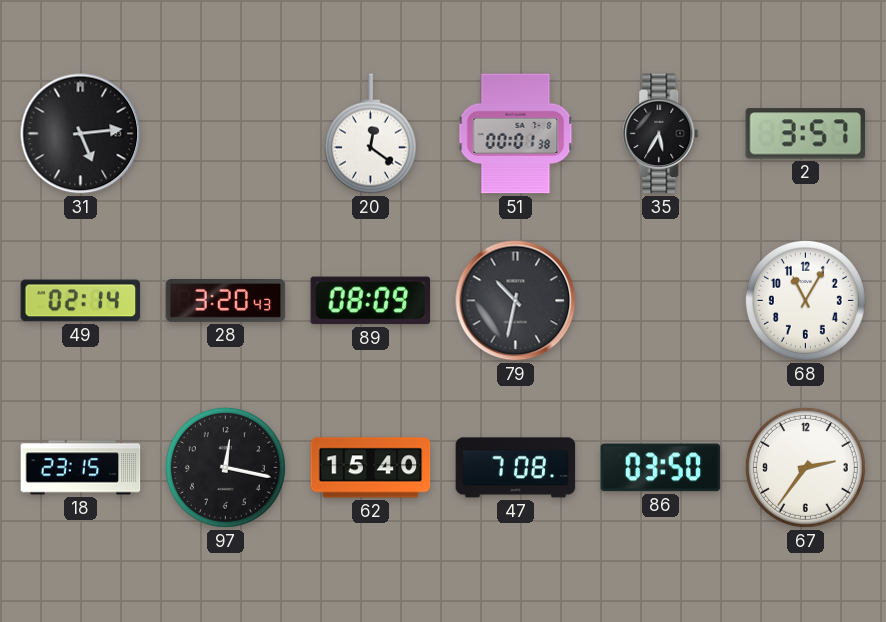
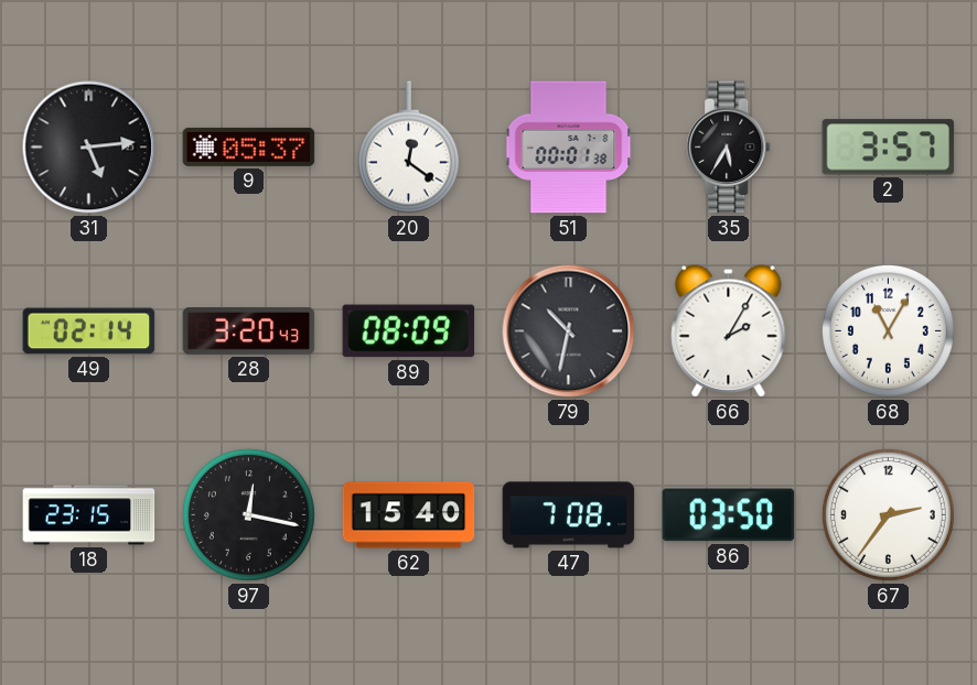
9: none -> 05:37 (249, 146)
66: none -> 2:05 (729, 331)
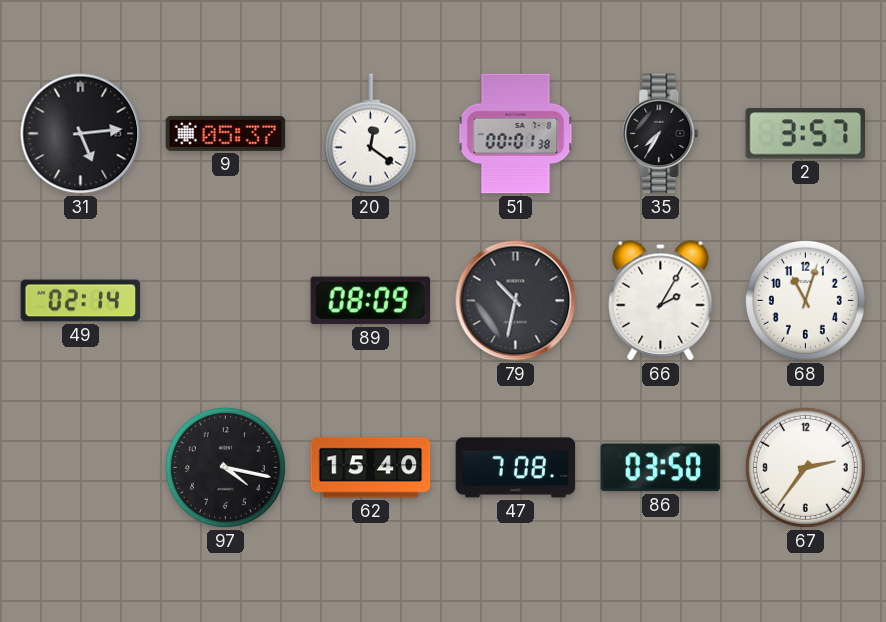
35: 5:35 -> 7:35 (661, 134)
28: 3:20 -> none (249, 331)
68: 11:05 -> 11:03 (805, 300)
18: 23:15 -> none (89, 515)
97: 12:17 -> 4:17 (225, 467)
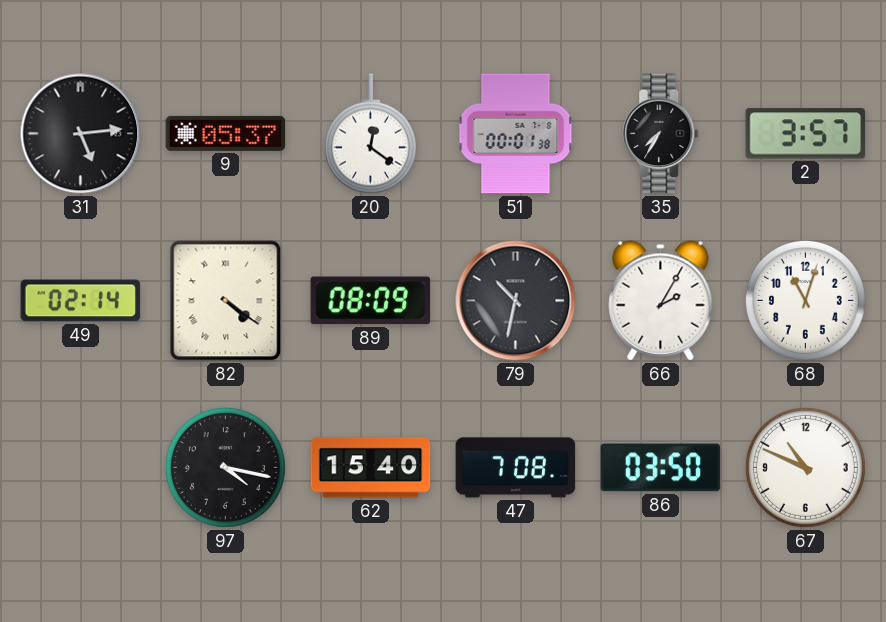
82: none -> 4:21 (226, 301)
67: 2:36 -> 10:49 (805, 467)
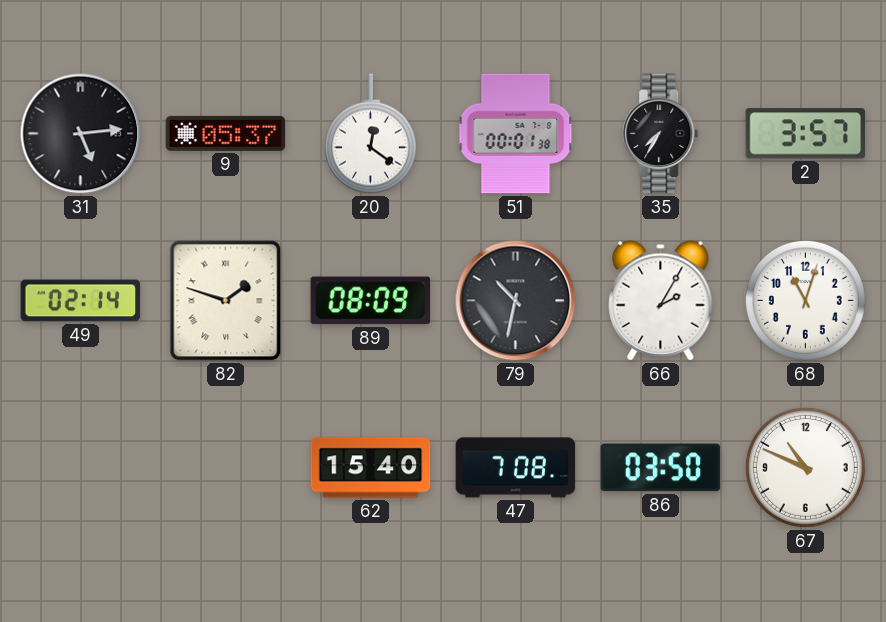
82: 4:21 -> 1:48 (226, 301)
97: 4:17 -> none (225, 467)
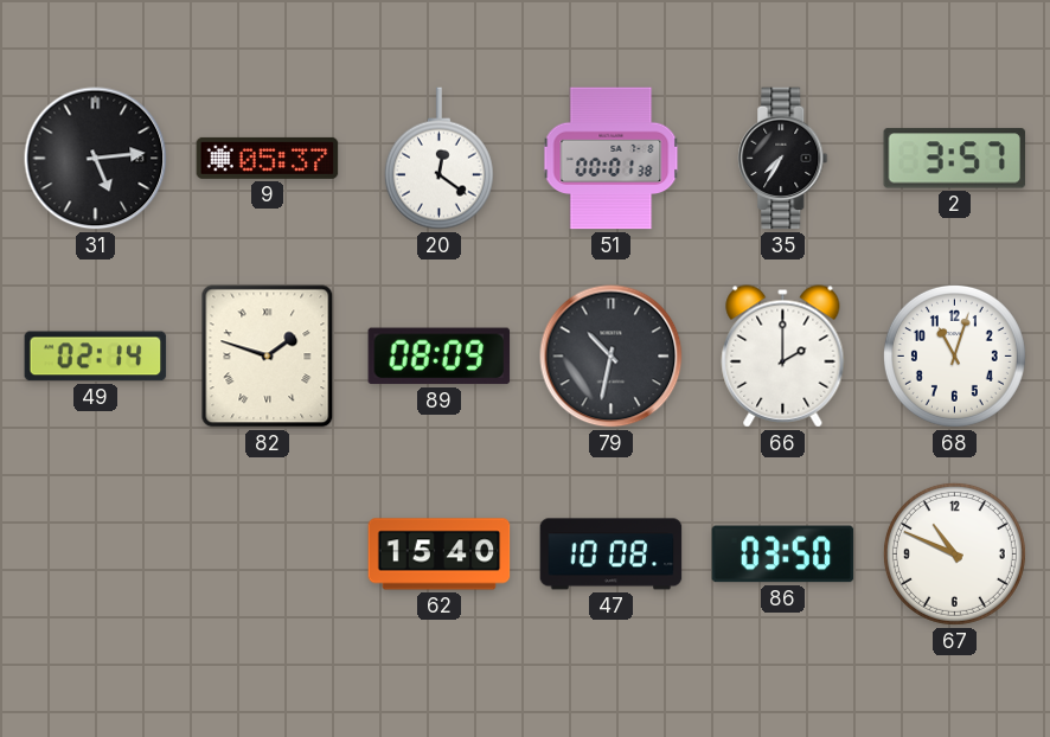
66: 2:05 -> 2:00 (783, 357)
47: 7:08 -> 10:08 (612, 555)
